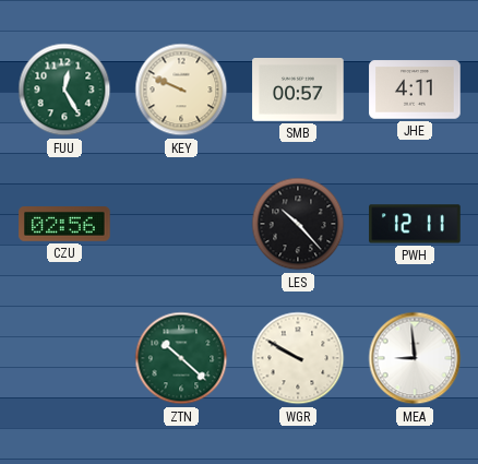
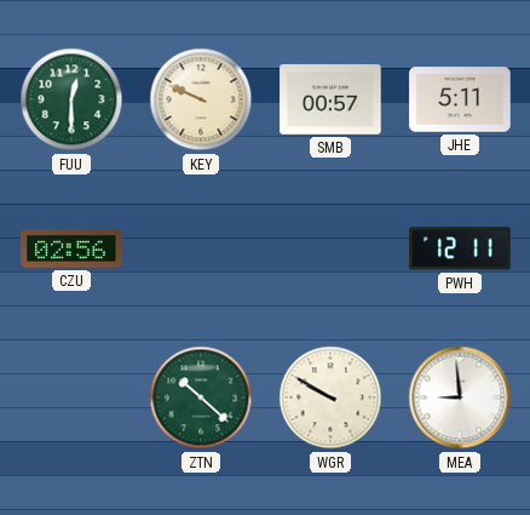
FUU: 12:25 -> 12:30 (71, 99)
JHE: 4:11 -> 5:11 (460, 99)
LES: 10:23 -> none (298, 224)
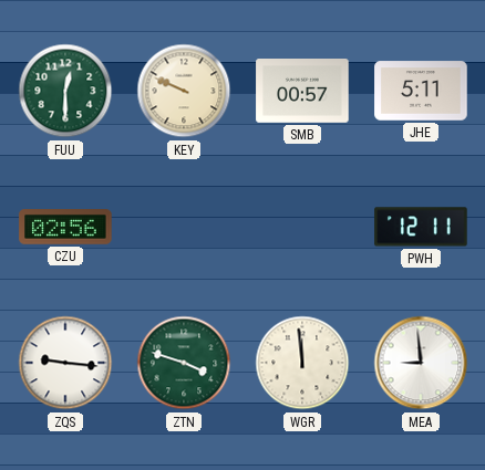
ZQS: none -> 9:16 (65, 363)
ZTN: 10:22 -> 3:48 (184, 363)
WGR: 9:50 -> 11:59 (302, 363)
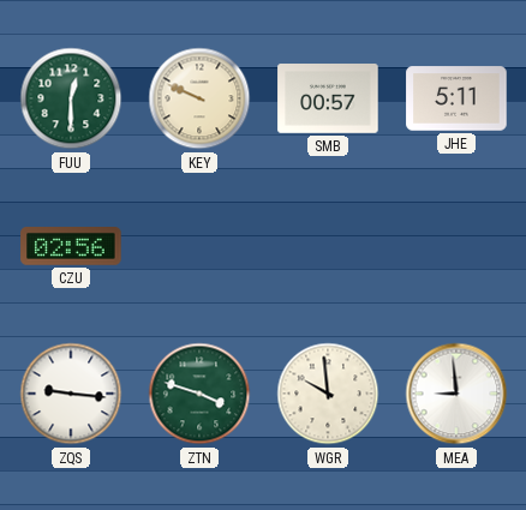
PWH: 12:11 -> none (421, 227)
WGR: 11:59 -> 9:59 (328, 394)
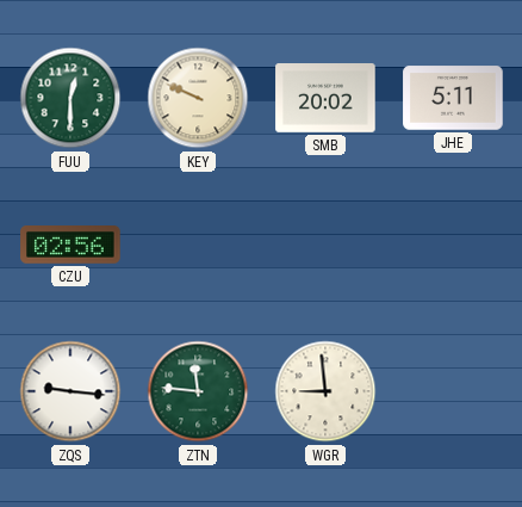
SMB: 00:57 -> 20:02 (325, 99)
ZTN: 3:48 -> 11:46 (198, 391)
WGR: 9:59 -> 8:59 (325, 391)
MEA: 8:59 -> none (456, 394)
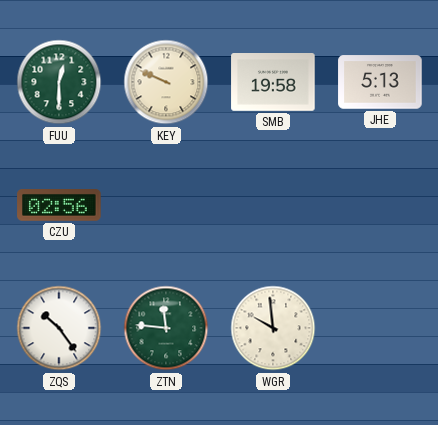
SMB: 20:02 -> 19:58 (273, 83)
JHE: 5:11 -> 5:13 (380, 82)
ZQS: 9:16 -> 10:24 (59, 328)
WGR: 8:59 -> 9:59 (273, 328)
